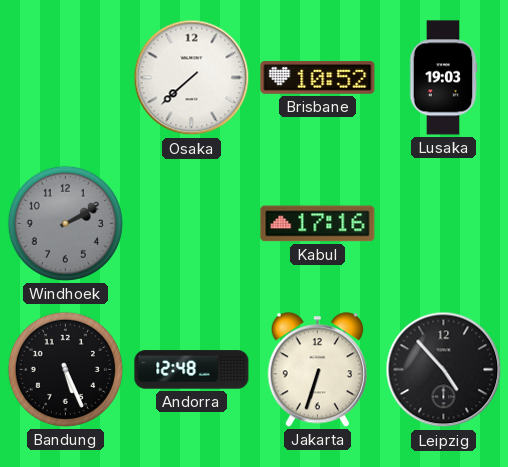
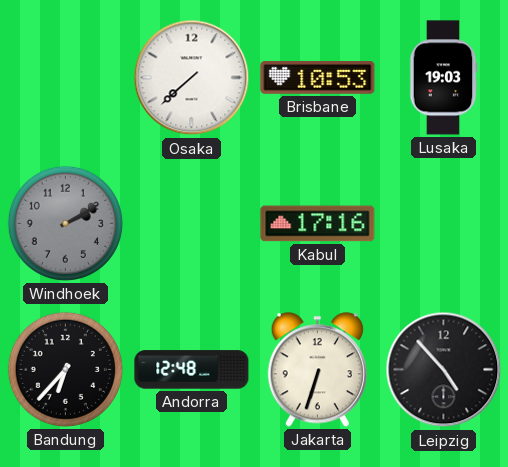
Brisbane: 10:52 -> 10:53 (318, 78)
Bandung: 5:26 -> 6:37 (65, 369)
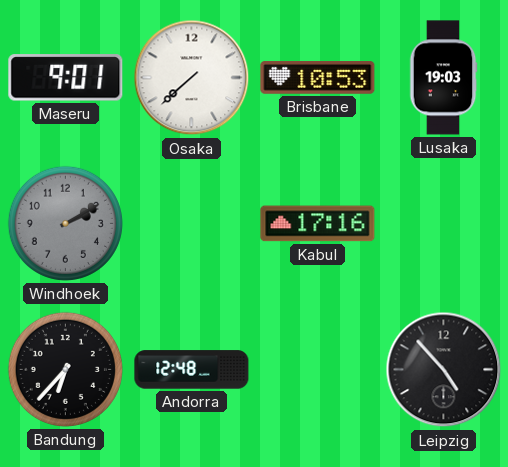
Maseru: none -> 9:01 (66, 78)
Jakarta: 6:33 -> none (317, 370)
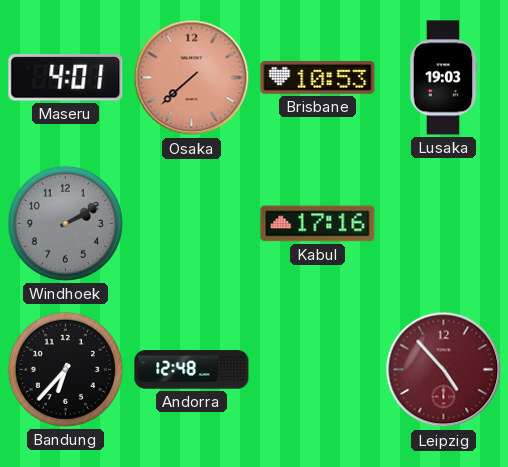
Maseru: 9:01 -> 4:01 (66, 78)
Osaka dial: white -> salmon (192, 78)
Leipzig dial: black -> burgundy (444, 370)
